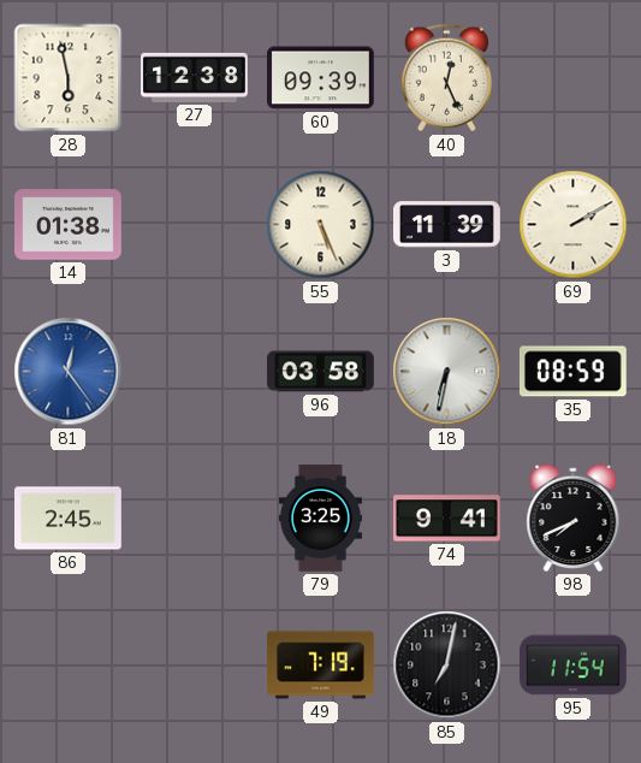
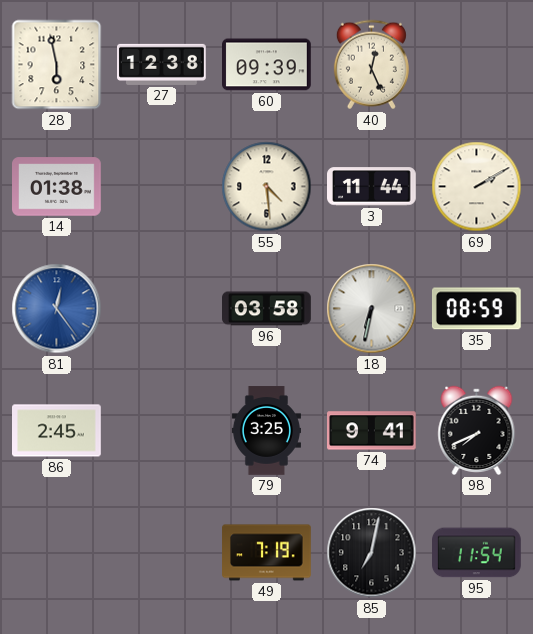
55: 5:26 -> 4:29 (267, 187)
3: 11:39 -> 11:44 (372, 187)
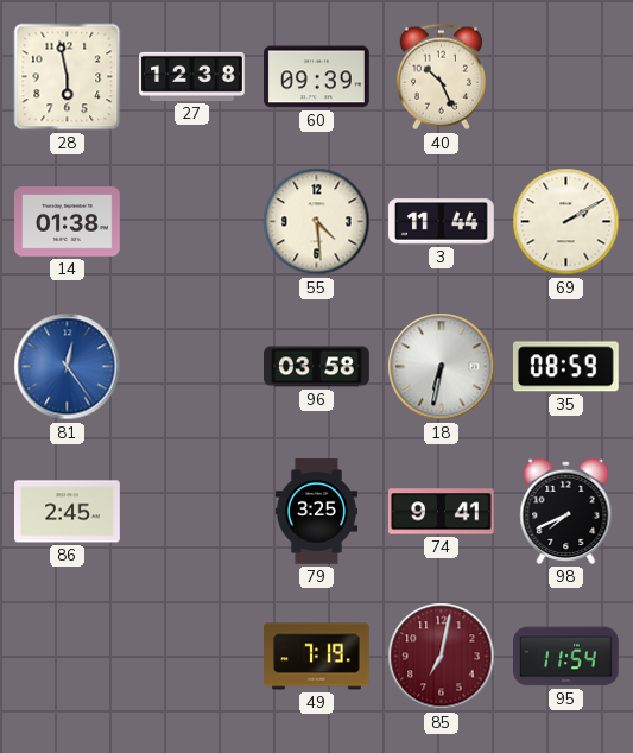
40: 12:26 -> 10:26 (441, 77)
85 dial: black -> burgundy (442, 657)
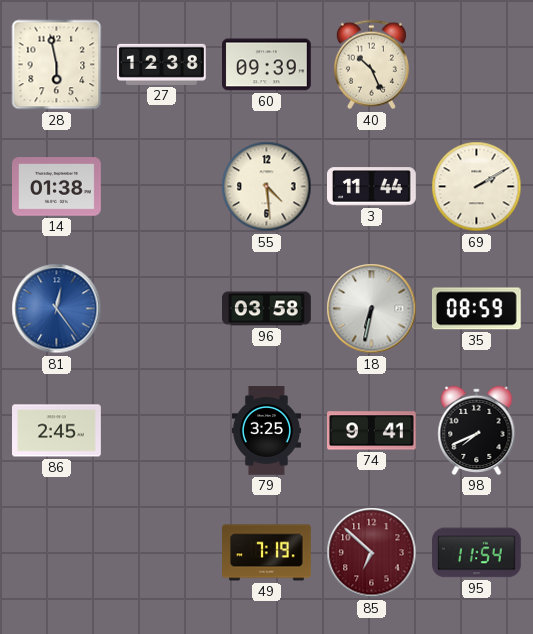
85: 7:02 -> 6:52 (372, 553)
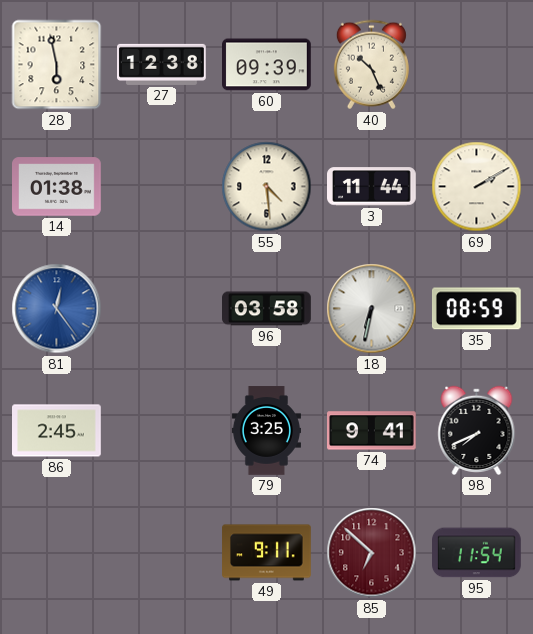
49: 7:19 -> 9:11 (267, 553)
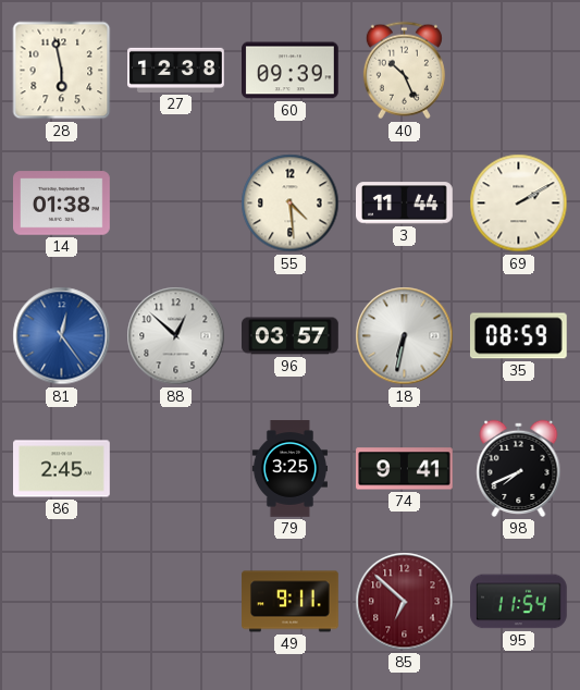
88: none -> 12:52 (176, 336)
96: 03:58 -> 03:57 (291, 336)
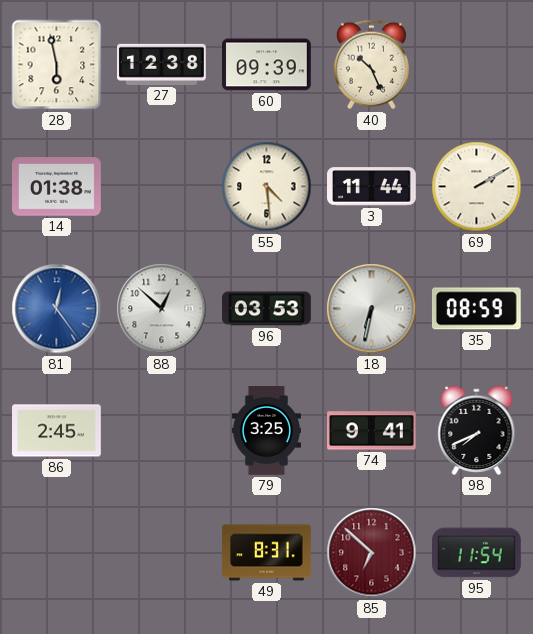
96: 03:57 -> 03:53 (267, 309)
49: 9:11 -> 8:31 (267, 553)
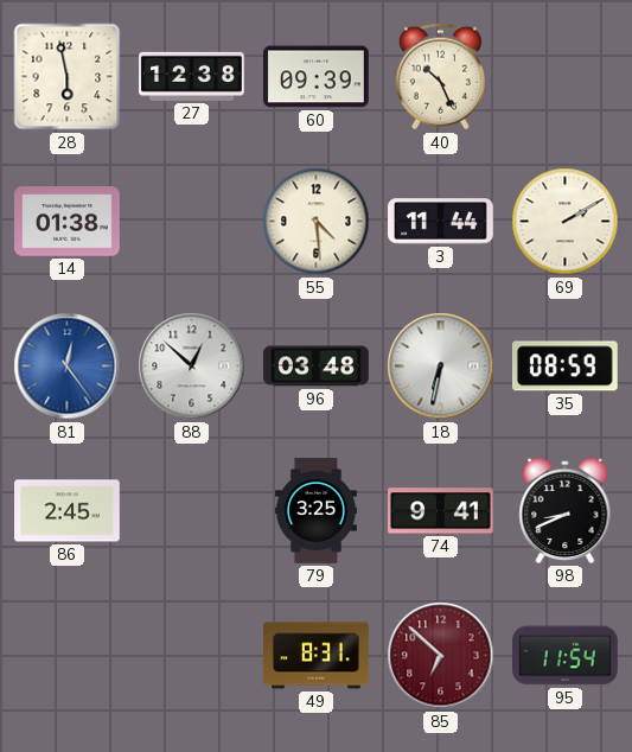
96: 03:53 -> 03:48 (317, 367)
98: 7:41 -> 8:41 (566, 510)
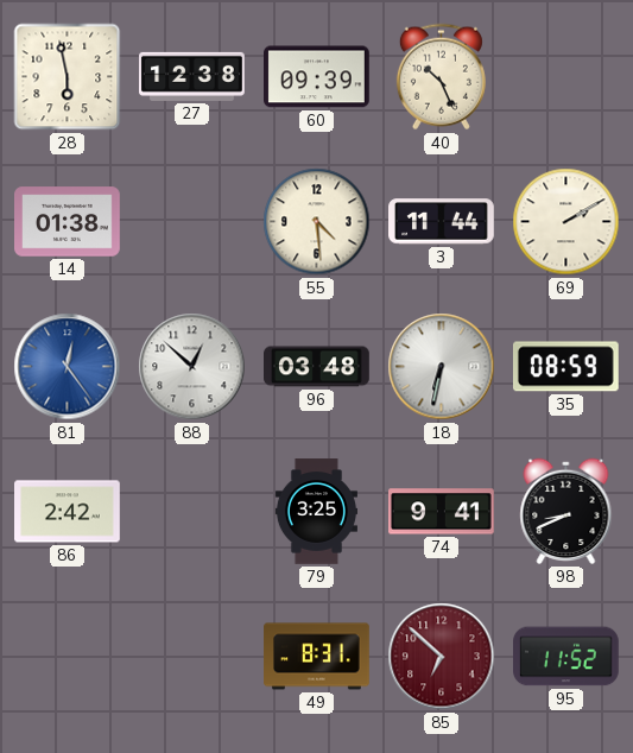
86: 2:45 -> 2:42 (68, 512)
95: 11:54 -> 11:52 (566, 657)
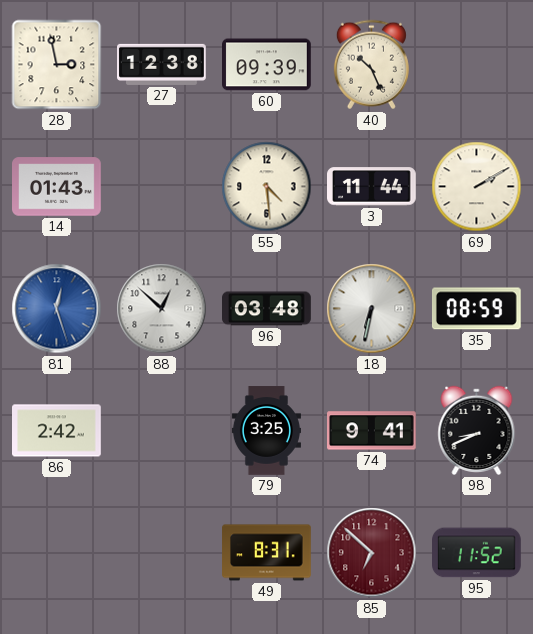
28: 5:58 -> 2:58 (57, 65)
14: 01:38 -> 01:43 (57, 187)
81: 12:24 -> 12:27 (57, 309)
